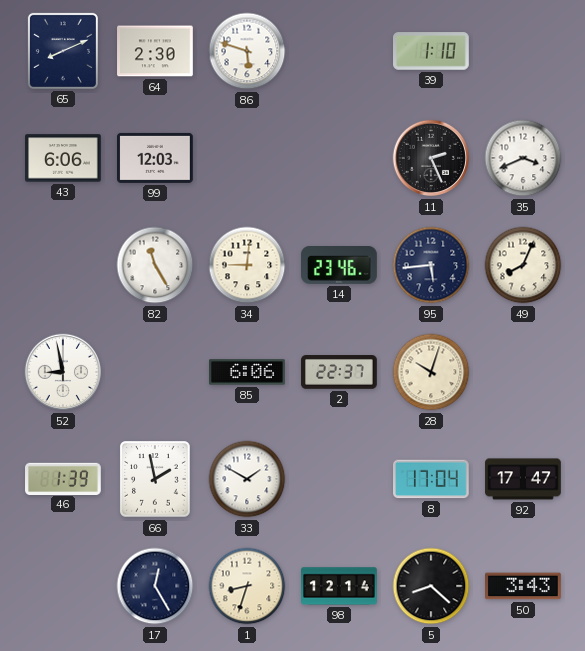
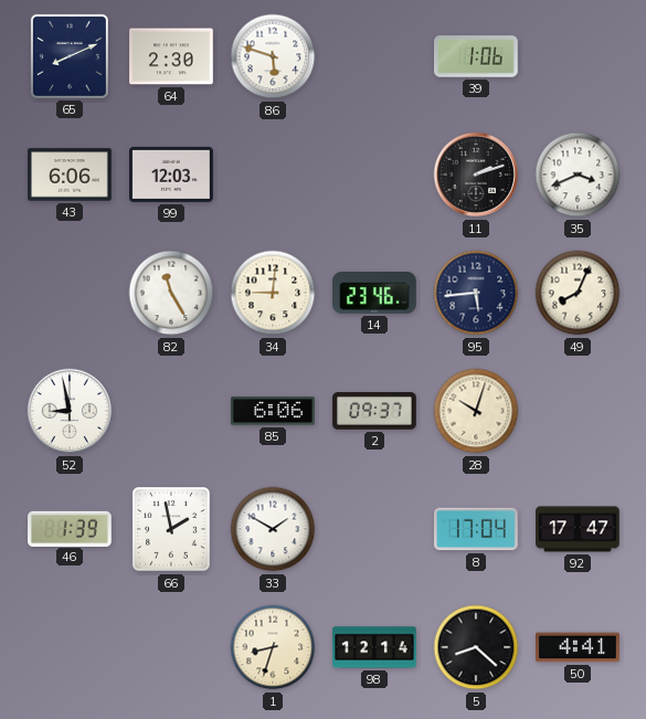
39: 1:10 -> 1:06 (476, 56)
11: 2:26 -> 2:12 (476, 175)
2: 22:37 -> 09:37 (374, 411)
17: 12:25 -> none (155, 586)
50: 3:43 -> 4:41 (579, 647)
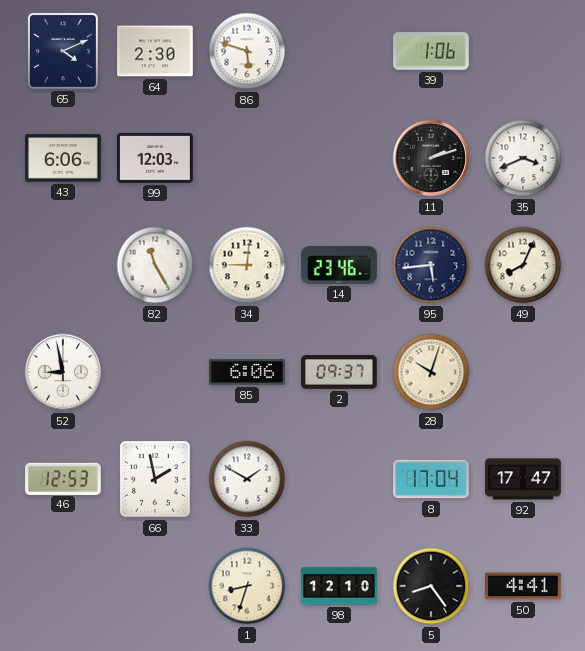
65: 8:11 -> 4:11 (63, 51)
46: 1:39 -> 12:53 (63, 478)
98: 12:14 -> 12:10 (339, 586)
5: 8:22 -> 8:24 (431, 586)
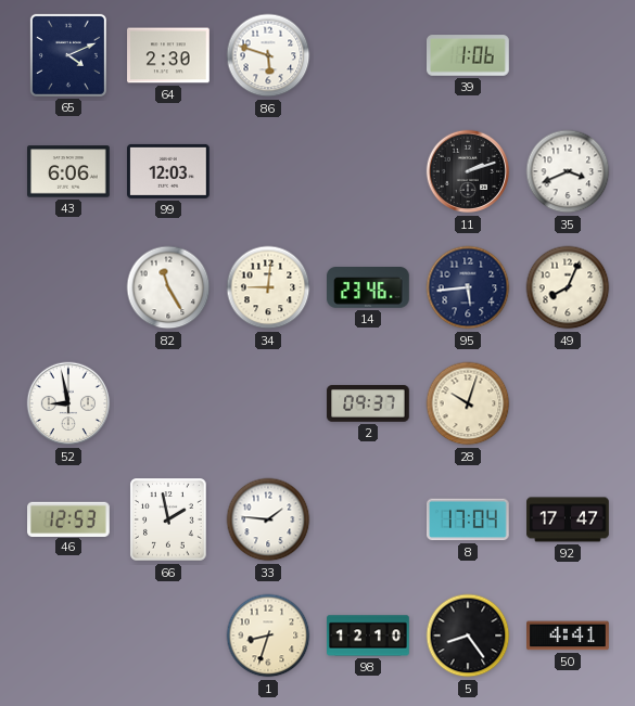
85: 6:06 -> none (247, 372)
33: 1:50 -> 1:46 (268, 519)
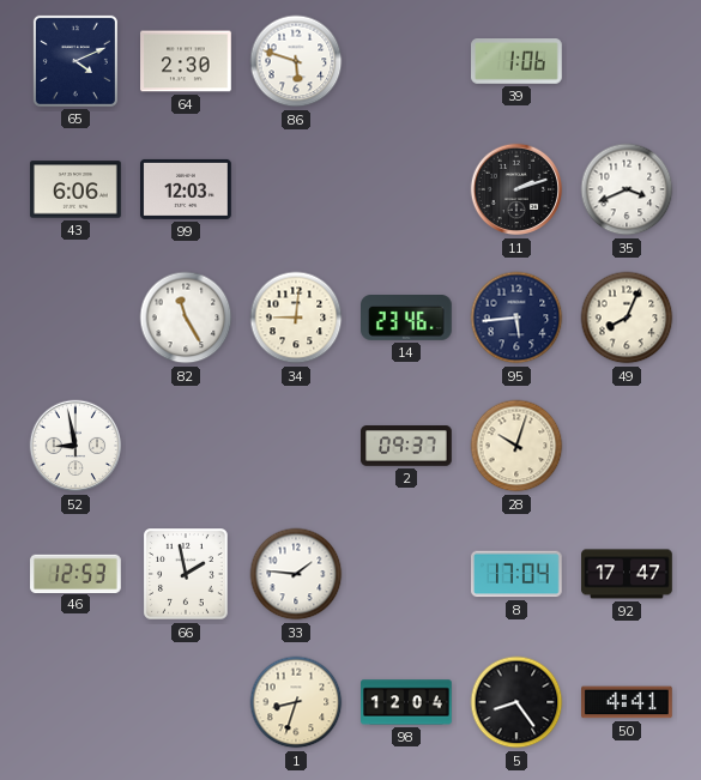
98: 12:10 -> 12:04 (406, 702)
